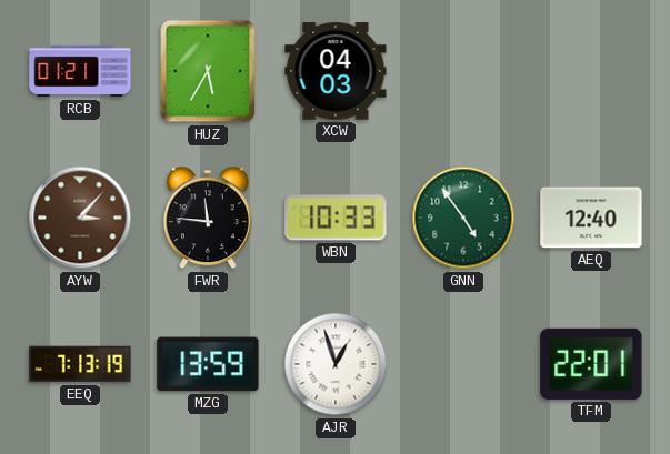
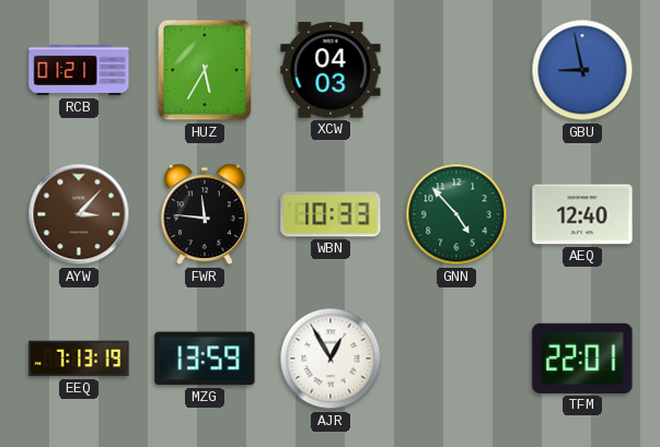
GBU: none -> 8:58 (582, 70)
GNN: 4:54 -> 4:53 (456, 214)
AJR: 12:57 -> 12:55 (331, 358)
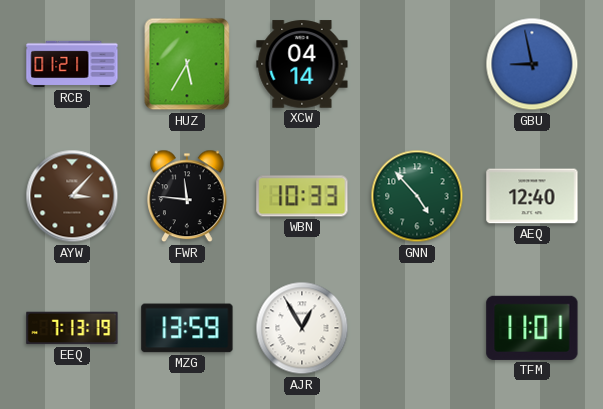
XCW: 04:03 -> 04:14 (302, 64)
TFM: 22:01 -> 11:01 (532, 328)
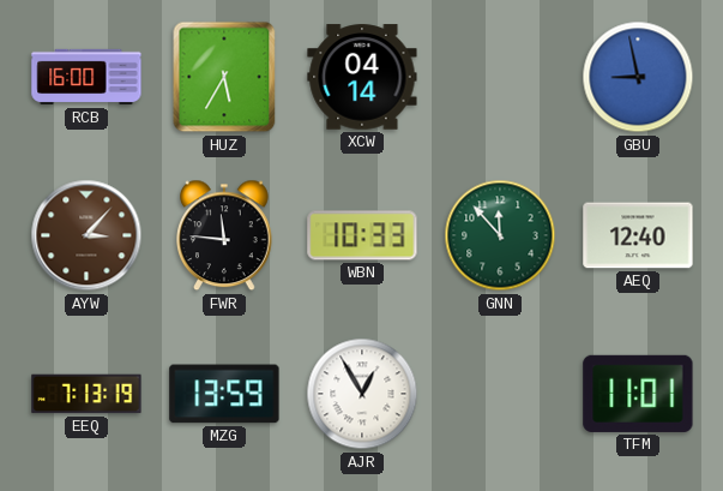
RCB: 01:21 -> 16:00 (86, 77)
GNN: 4:53 -> 11:53 (500, 235)
